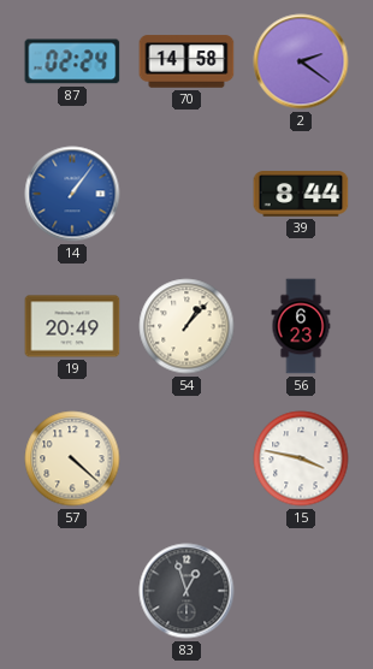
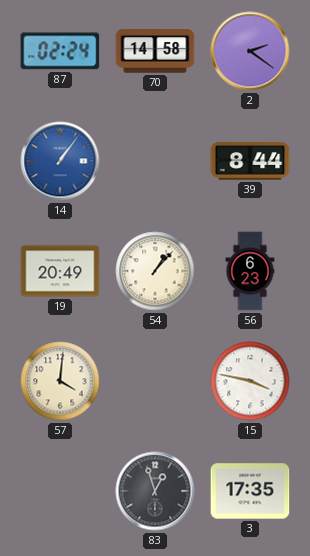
57: 4:22 -> 4:01 (60, 381)
3: none -> 17:35 (250, 491)
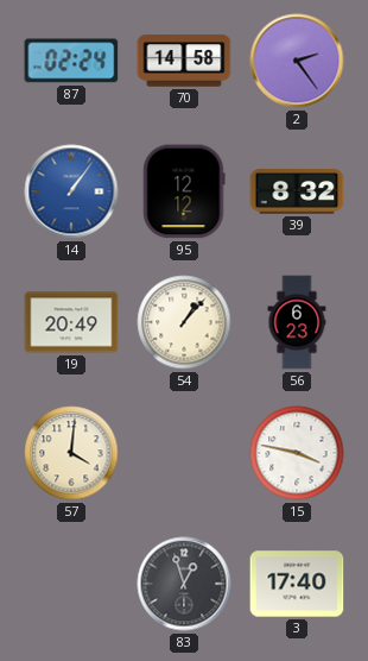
2: 2:21 -> 2:24 (297, 61)
95: none -> 12:12 (184, 191)
39: 8:44 -> 8:32 (297, 191)
3: 17:35 -> 17:40 (297, 584)
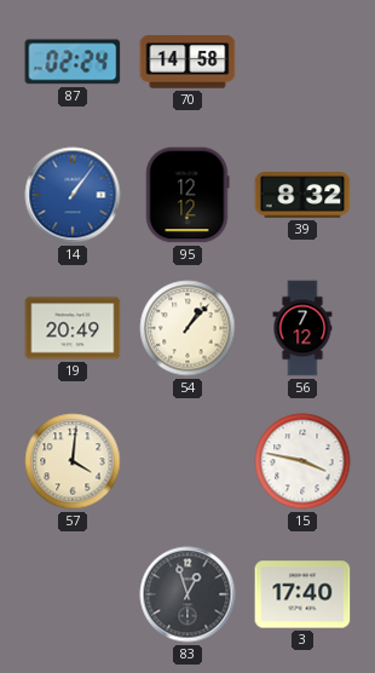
2: 2:24 -> none (297, 61)
56: 6:23 -> 7:12 (302, 328)
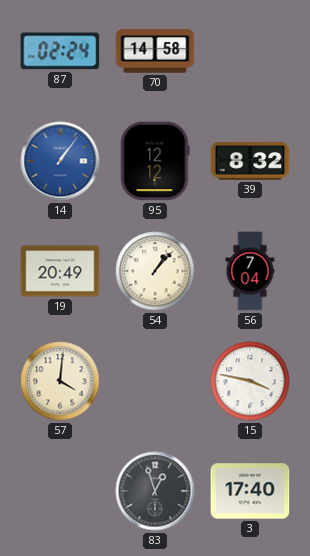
56: 7:12 -> 7:04 (250, 271)
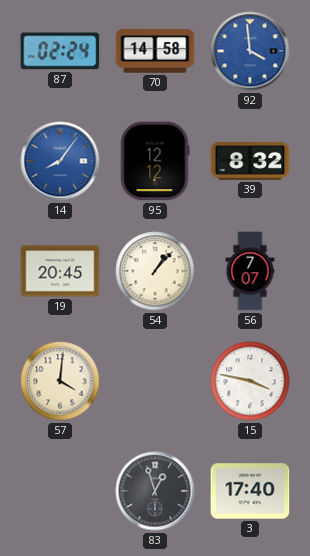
92: none -> 3:59 (250, 51)
14: 1:06 -> 8:06 (60, 161)
19: 20:49 -> 20:45 (60, 271)
56: 7:04 -> 7:07 (250, 271)
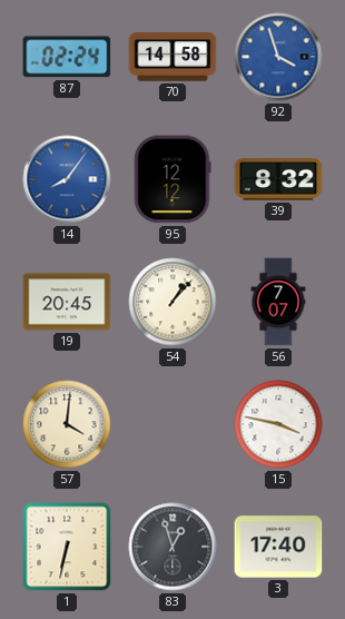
92: 3:59 -> 3:57 (278, 57)
1: none -> 6:32 (67, 547)
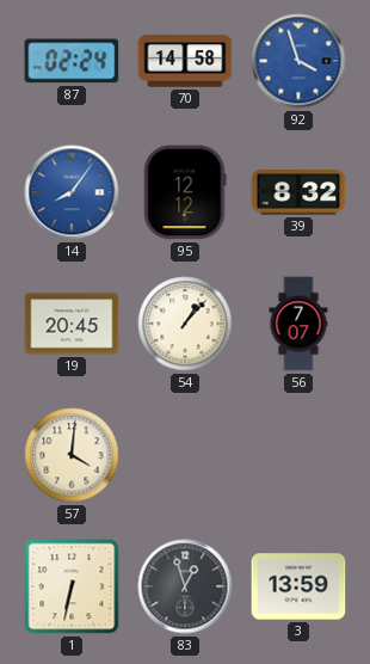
15: 3:47 -> none (278, 424)
3: 17:40 -> 13:59 (298, 586)
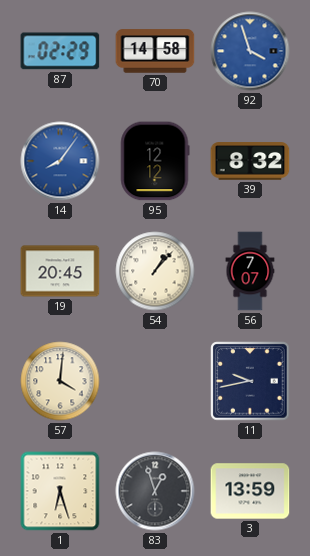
87: 02:24 -> 02:29 (60, 51)
11: none -> 9:43 (250, 381)
1: 6:32 -> 6:27 (60, 491)
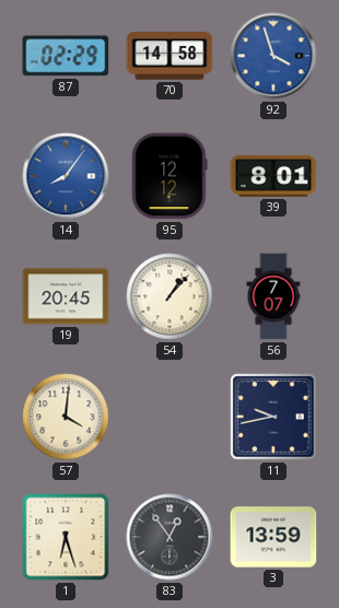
39: 8:32 -> 8:01 (273, 176)
83: 12:57 -> 12:54 (169, 537)
